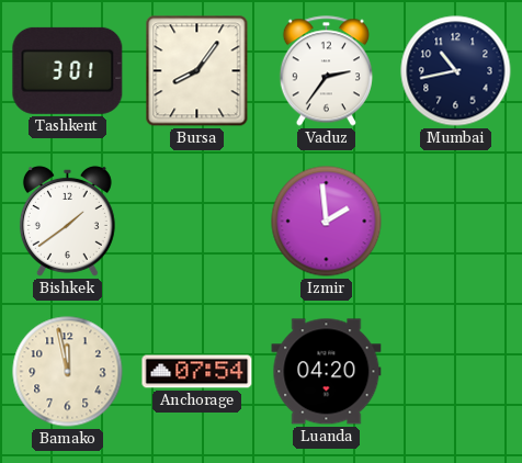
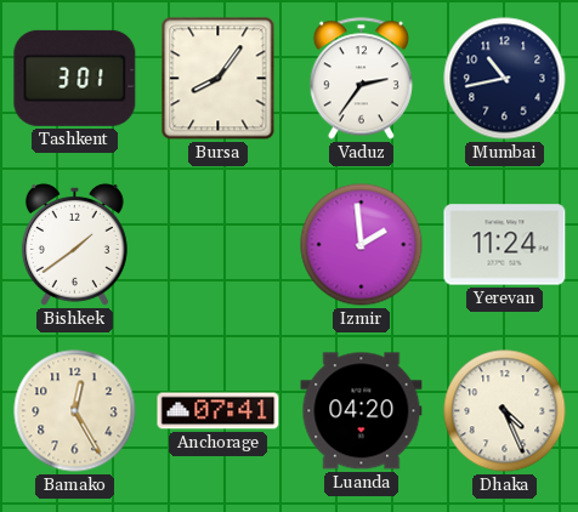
Yerevan: none -> 11:24 (505, 245)
Bamako: 11:58 -> 12:25 (75, 411)
Anchorage: 07:54 -> 07:41 (219, 411)
Dhaka: none -> 4:26 (505, 411)
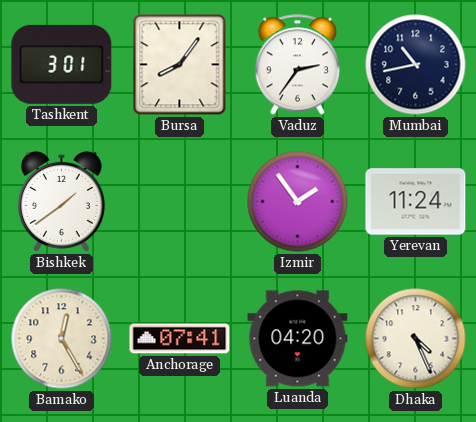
Izmir: 1:59 -> 1:54 (298, 202)
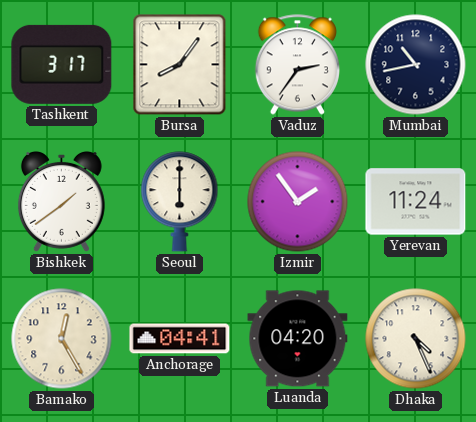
Tashkent: 3:01 -> 3:17 (62, 64)
Seoul: none -> 6:00 (180, 202)
Anchorage: 07:41 -> 04:41 (180, 339)
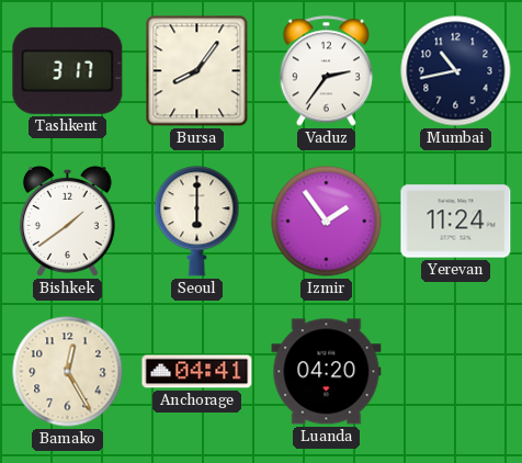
Dhaka: 4:26 -> none (416, 339)
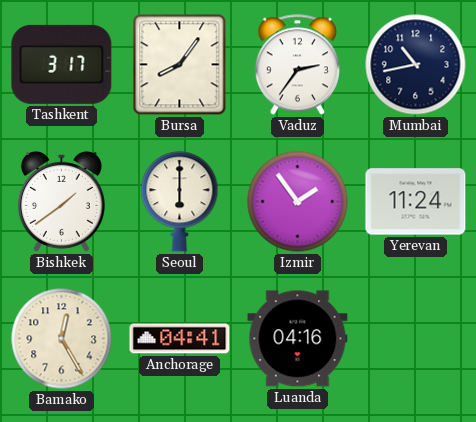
Luanda: 04:20 -> 04:16 (298, 339)
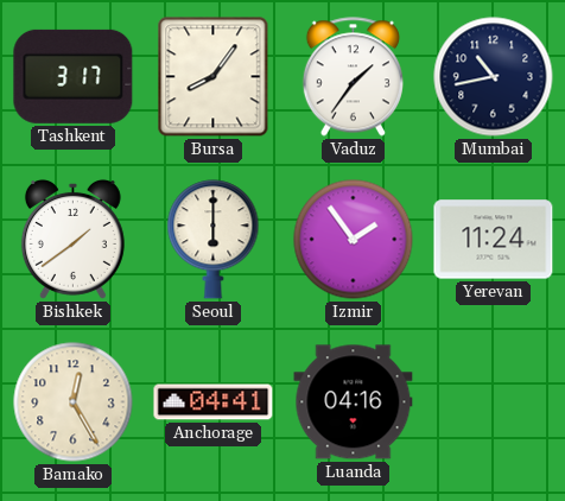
Vaduz: 2:36 -> 1:36 (353, 77)
